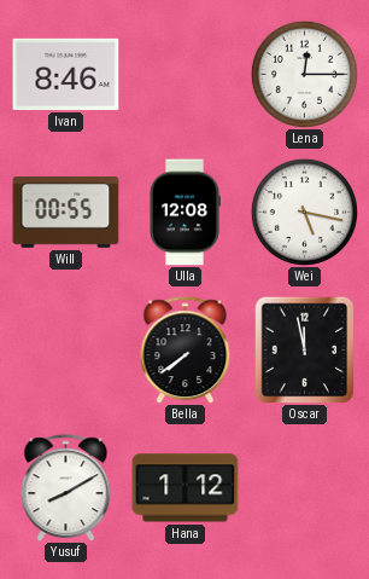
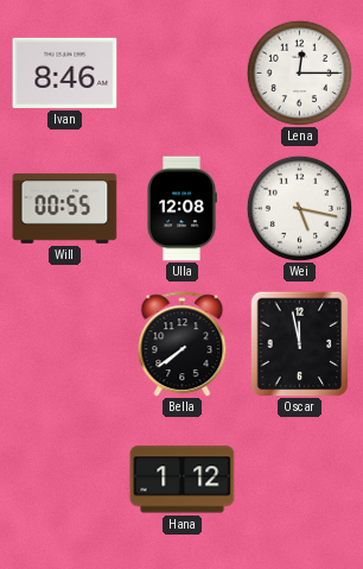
Yusuf: 8:10 -> none (66, 488)
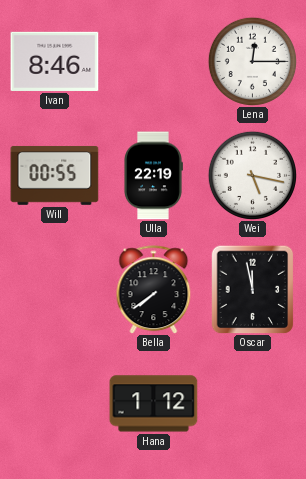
Ulla: 12:08 -> 22:19 (153, 176)
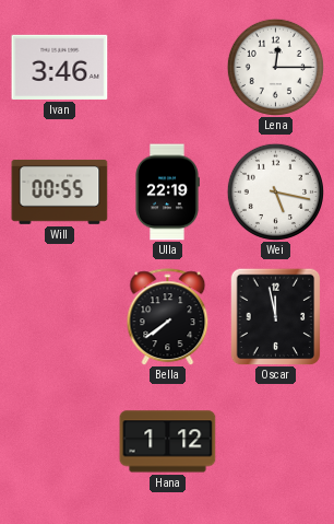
Ivan: 8:46 -> 3:46 (60, 67)
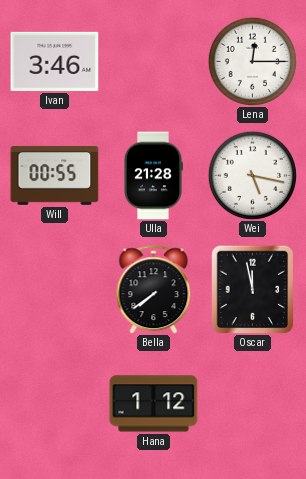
Ulla: 22:19 -> 21:28 (153, 176)
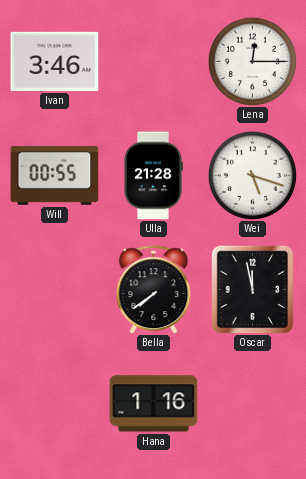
Wei: 5:17 -> 5:18 (252, 175)
Hana: 1:12 -> 1:16 (154, 404)
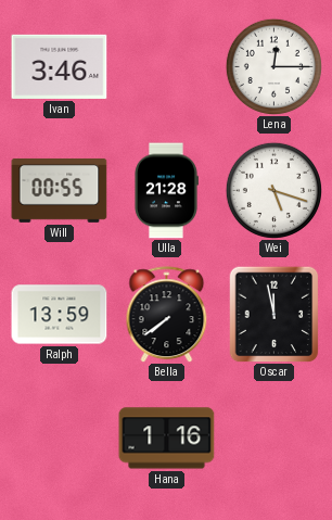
Ralph: none -> 13:59 (60, 315)
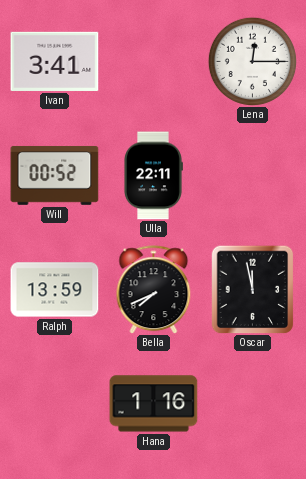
Ivan: 3:46 -> 3:41 (55, 61)
Will: 00:55 -> 00:52 (55, 175)
Ulla: 21:28 -> 22:11 (153, 176)
Wei: 5:18 -> none (273, 190)
Bella: 7:39 -> 7:41 (154, 290)
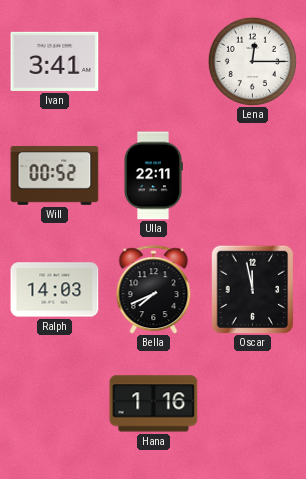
Ralph: 13:59 -> 14:03 (55, 290)
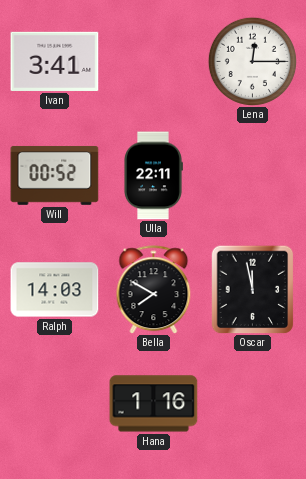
Bella: 7:41 -> 7:50 (154, 290)
